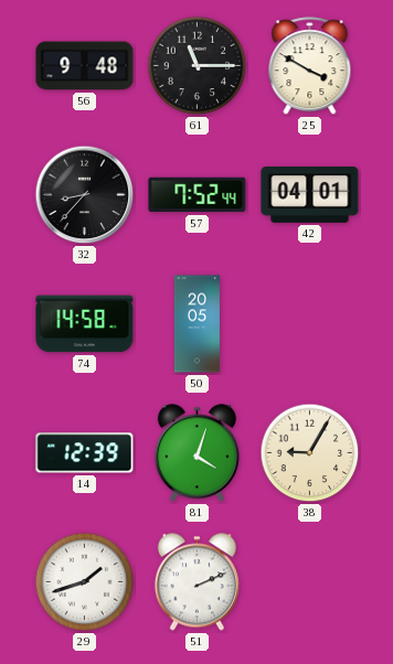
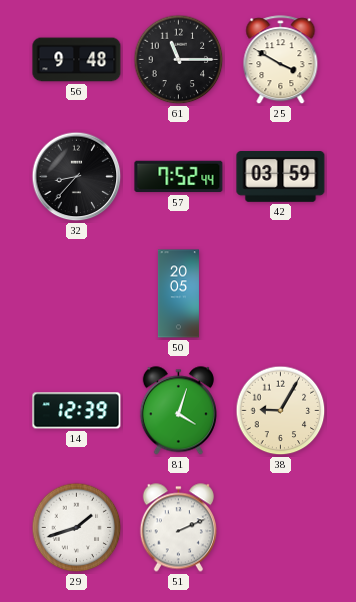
42: 04:01 -> 03:59 (281, 177)
74: 14:58 -> none (85, 324)
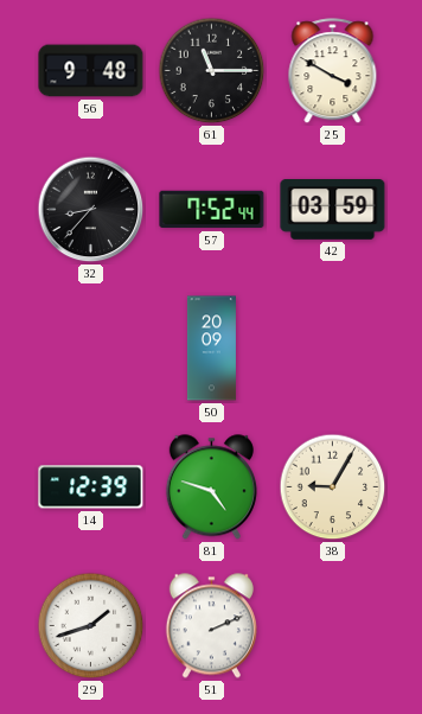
50: 20:05 -> 20:09 (211, 349)
81: 4:03 -> 4:48 (211, 487)
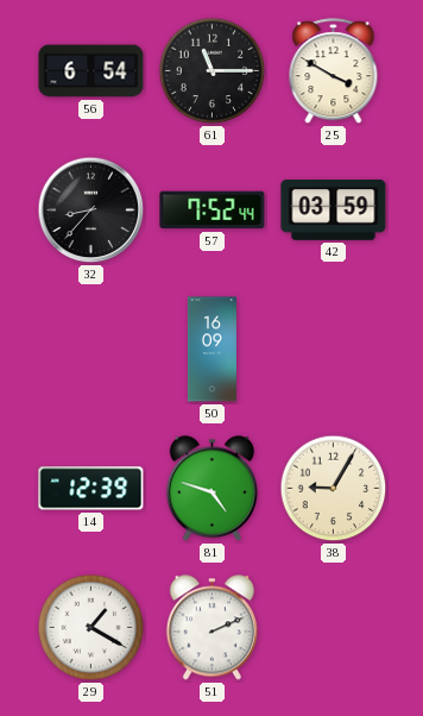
56: 9:48 -> 6:54 (91, 71)
50: 20:09 -> 16:09 (211, 350)
29: 1:42 -> 1:20 (91, 628)
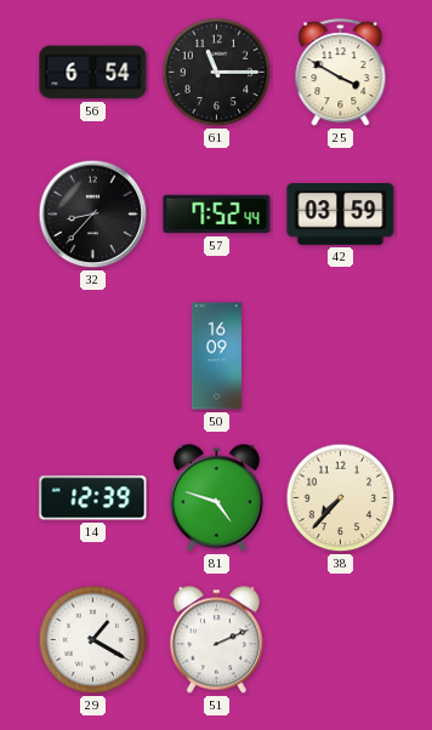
38: 9:05 -> 7:37 (341, 498)
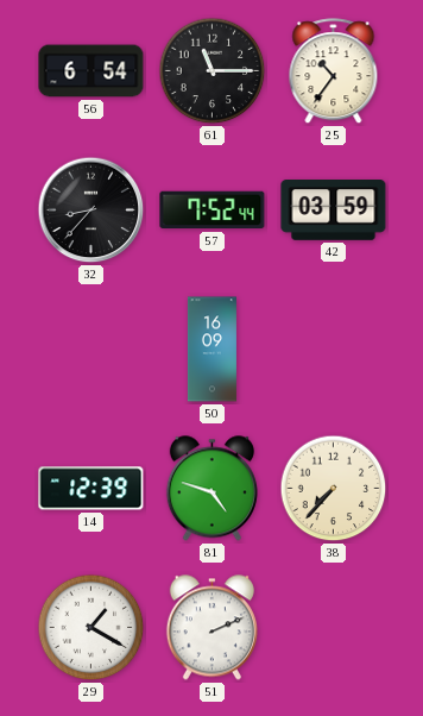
25: 3:50 -> 10:36 (334, 71)
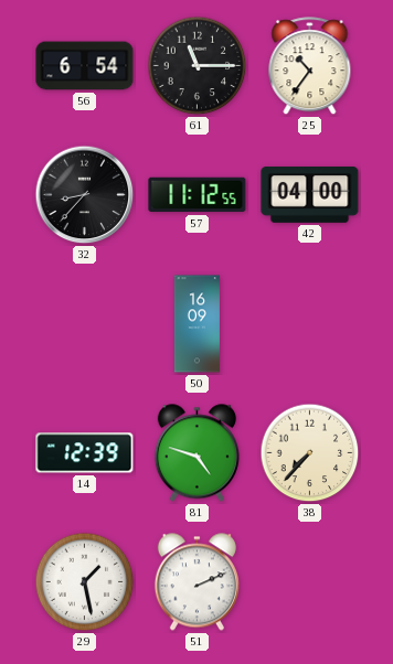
57: 7:52 -> 11:12 (198, 195)
42: 03:59 -> 04:00 (310, 195)
29: 1:20 -> 1:28 (85, 582)
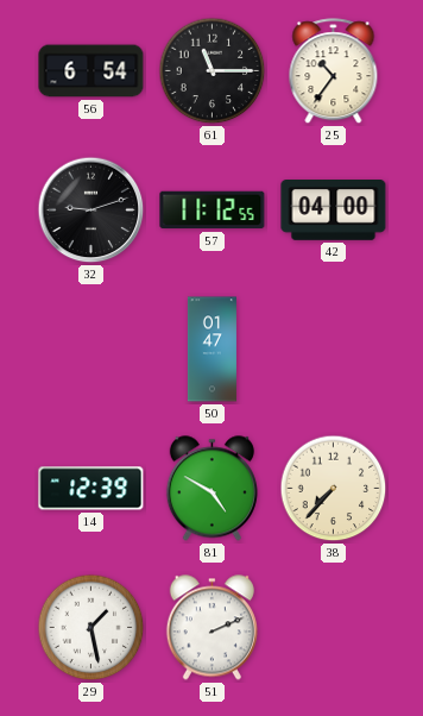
32: 8:37 -> 9:12 (91, 211)
50: 16:09 -> 01:47 (211, 350)
81: 4:48 -> 4:50 (211, 489)
